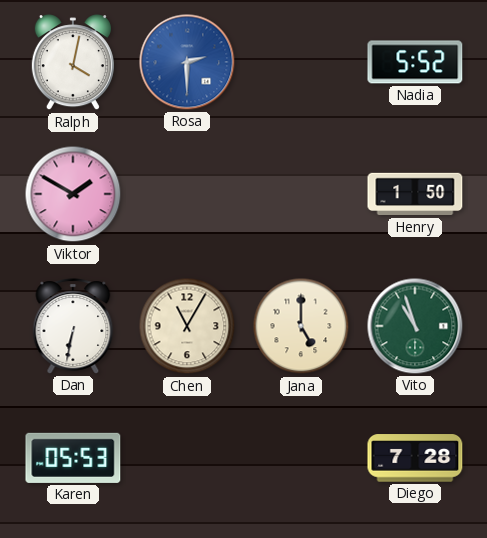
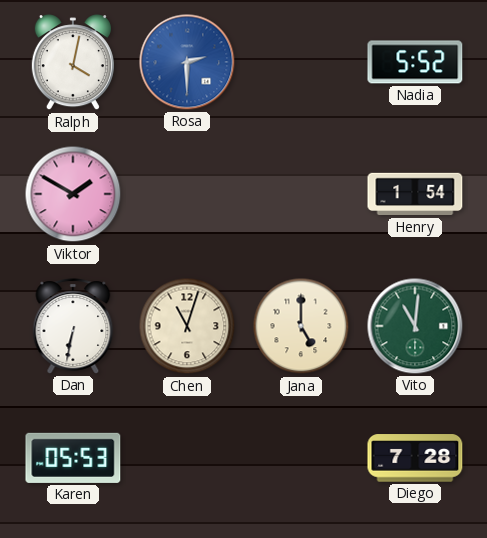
Henry: 1:50 -> 1:54 (415, 194)
Chen: 11:05 -> 11:03 (187, 326)
Vito: 10:57 -> 11:01 (415, 326)
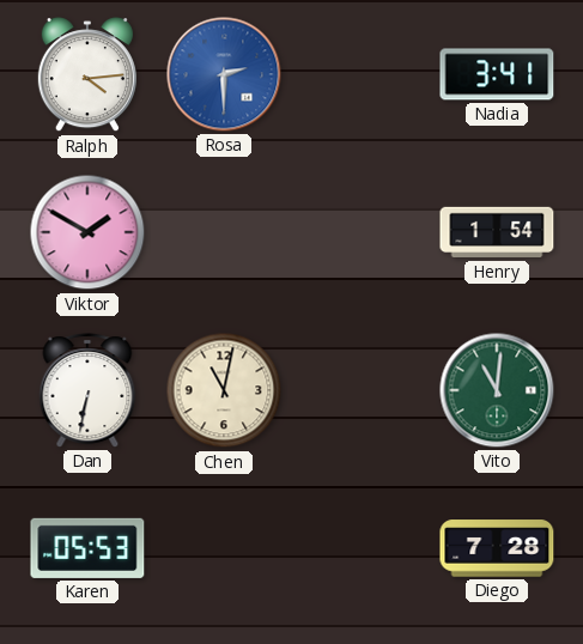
Ralph: 4:02 -> 4:14 (87, 75)
Nadia: 5:52 -> 3:41 (497, 74)
Chen: 11:03 -> 11:02 (224, 390)
Jana: 5:00 -> none (301, 326)
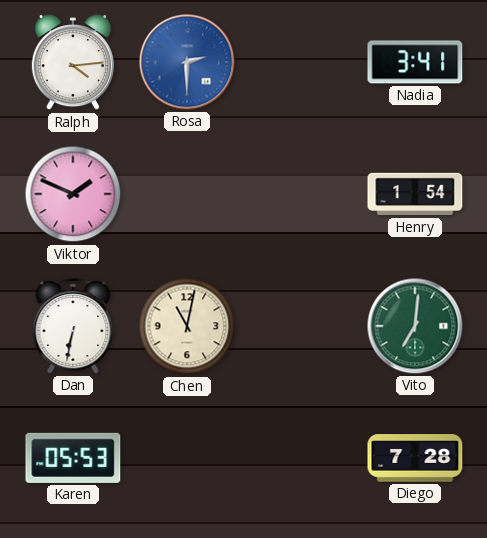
Viktor: 1:50 -> 1:49 (73, 194)
Vito: 11:01 -> 7:01 (415, 326)
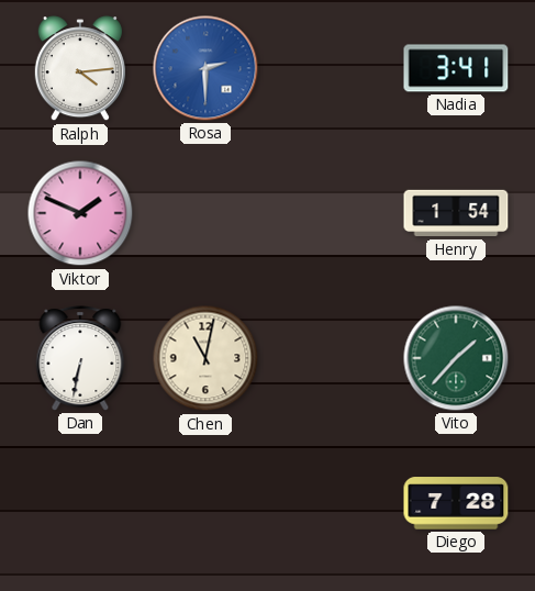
Vito: 7:01 -> 1:37 (456, 358)
Karen: 05:53 -> none (73, 458)
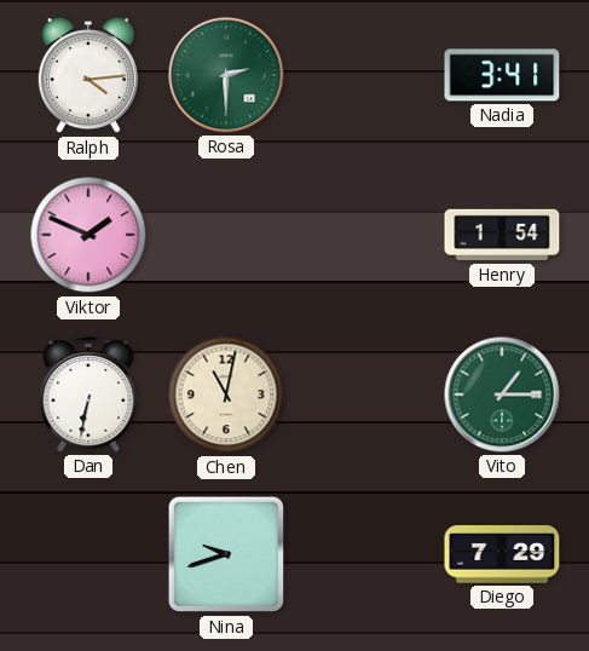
Rosa dial: blue -> green (226, 75)
Vito: 1:37 -> 1:15 (502, 394)
Nina: none -> 9:42 (226, 554)
Diego: 7:28 -> 7:29 (502, 554)
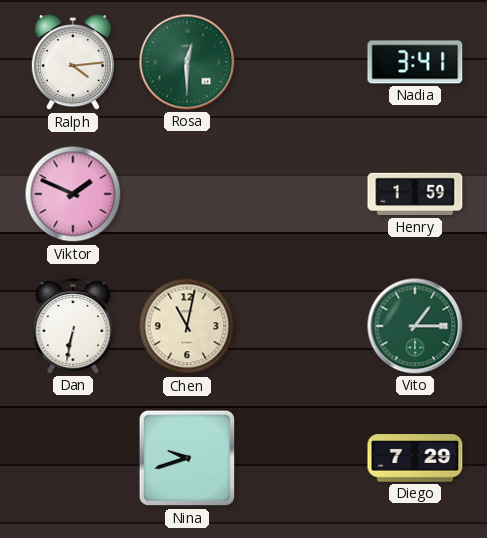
Rosa: 2:30 -> 12:30 (187, 62)
Henry: 1:54 -> 1:59 (415, 194)
